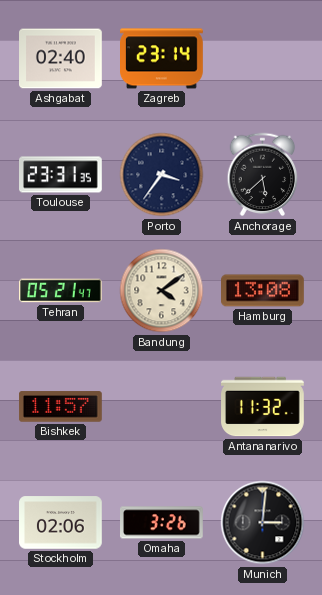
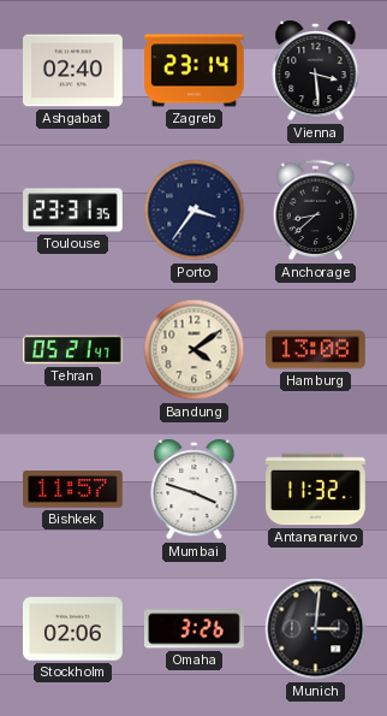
Vienna: none -> 3:29 (316, 71)
Anchorage: 5:38 -> 8:38 (316, 211)
Mumbai: none -> 3:48 (195, 490)
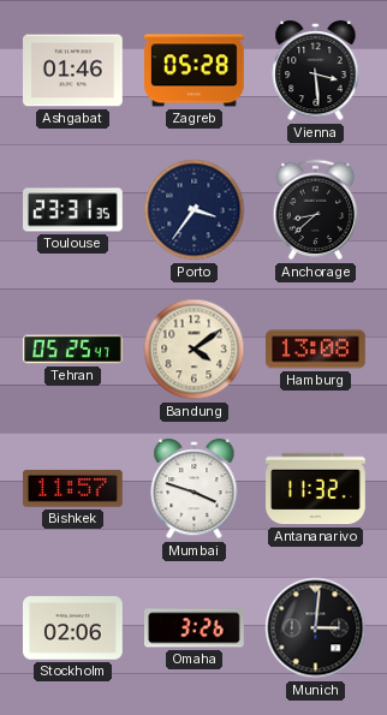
Ashgabat: 02:40 -> 01:46 (73, 71)
Zagreb: 23:14 -> 05:28 (195, 71)
Tehran: 05:21 -> 05:25 (73, 350)
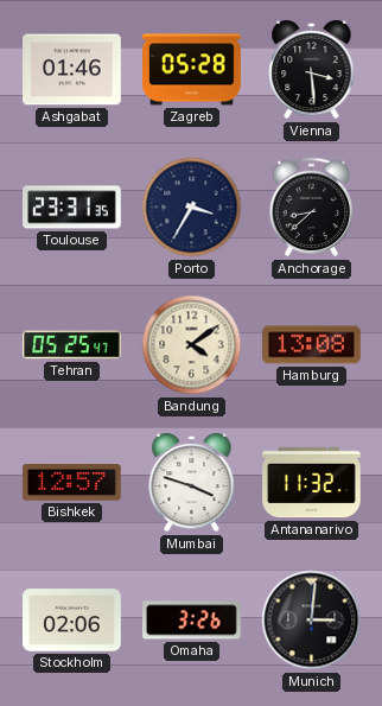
Porto: 3:36 -> 3:35 (192, 208)
Bishkek: 11:57 -> 12:57 (72, 483)
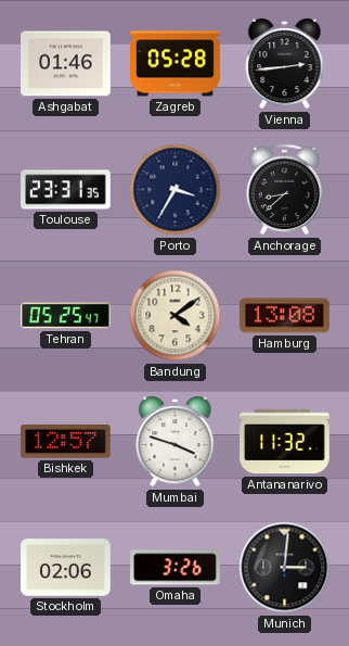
Vienna: 3:29 -> 2:44 (285, 64)
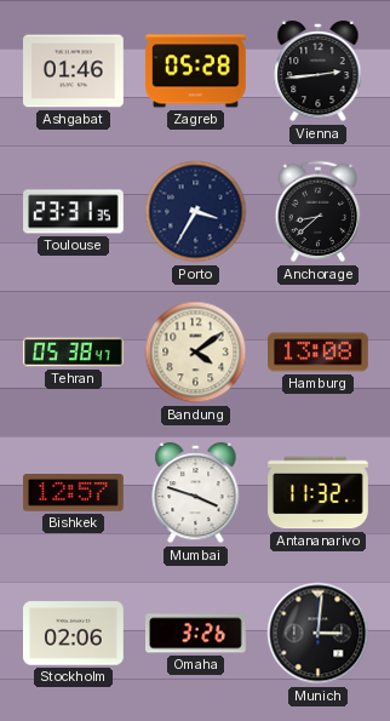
Tehran: 05:25 -> 05:38 (74, 353)
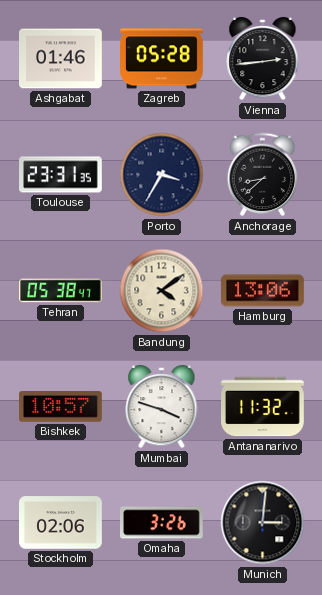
Hamburg: 13:08 -> 13:06 (263, 291)
Bishkek: 12:57 -> 10:57 (61, 407)
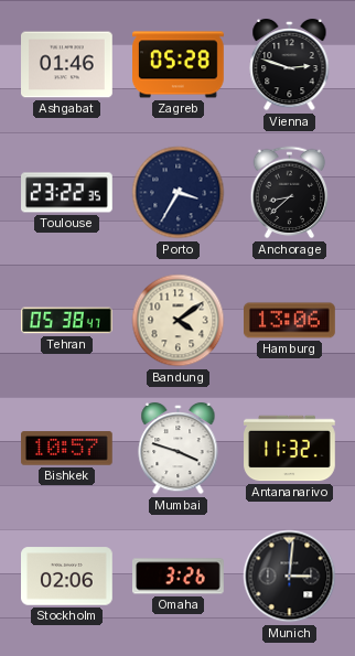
Vienna: 2:44 -> 2:48 (290, 65)
Toulouse: 23:31 -> 23:22 (67, 193)
